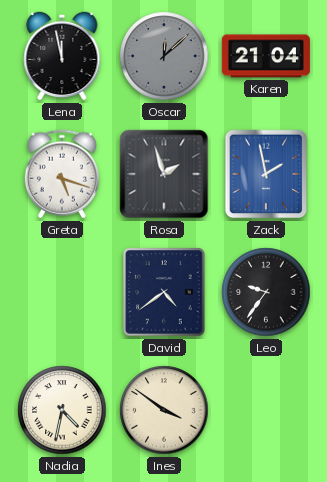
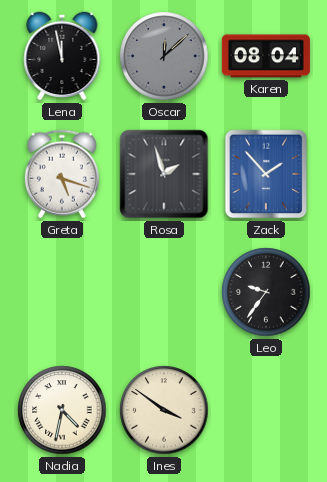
Karen: 21:04 -> 08:04 (266, 56)
Zack: 1:58 -> 1:53 (266, 174)
David: 4:39 -> none (164, 292)
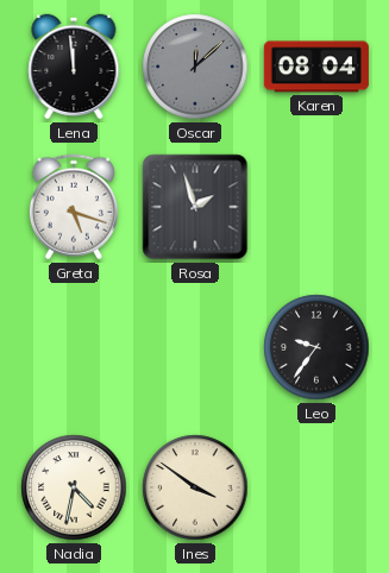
Lena: 11:58 -> 11:59 (74, 67)
Zack: 1:53 -> none (266, 174)
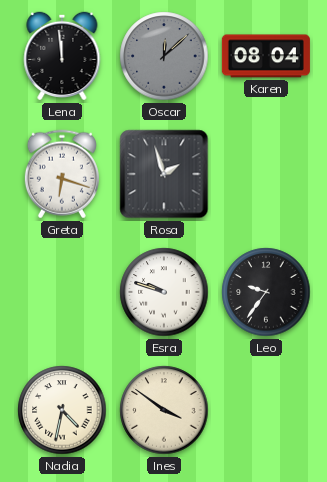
Greta: 5:18 -> 6:18 (62, 174)
Esra: none -> 9:48 (164, 292)
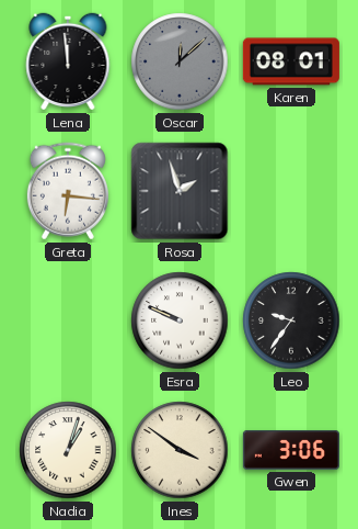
Karen: 08:04 -> 08:01 (291, 61)
Greta: 6:18 -> 6:16 (68, 191)
Esra: 9:48 -> 9:49 (180, 320)
Nadia: 4:32 -> 1:03 (68, 450)
Gwen: none -> 3:06 (291, 450)
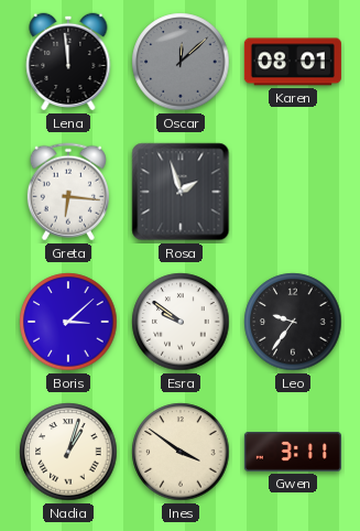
Boris: none -> 3:08 (68, 322)
Esra: 9:49 -> 9:51 (181, 322)
Gwen: 3:06 -> 3:11 (293, 452)
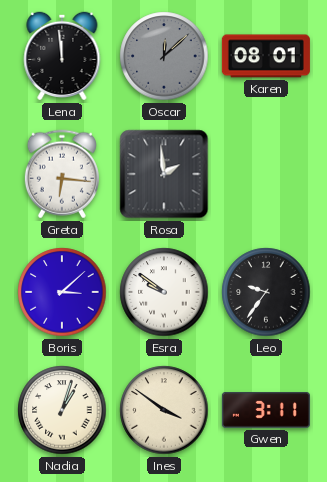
Rosa: 1:57 -> 1:59 (164, 174)
